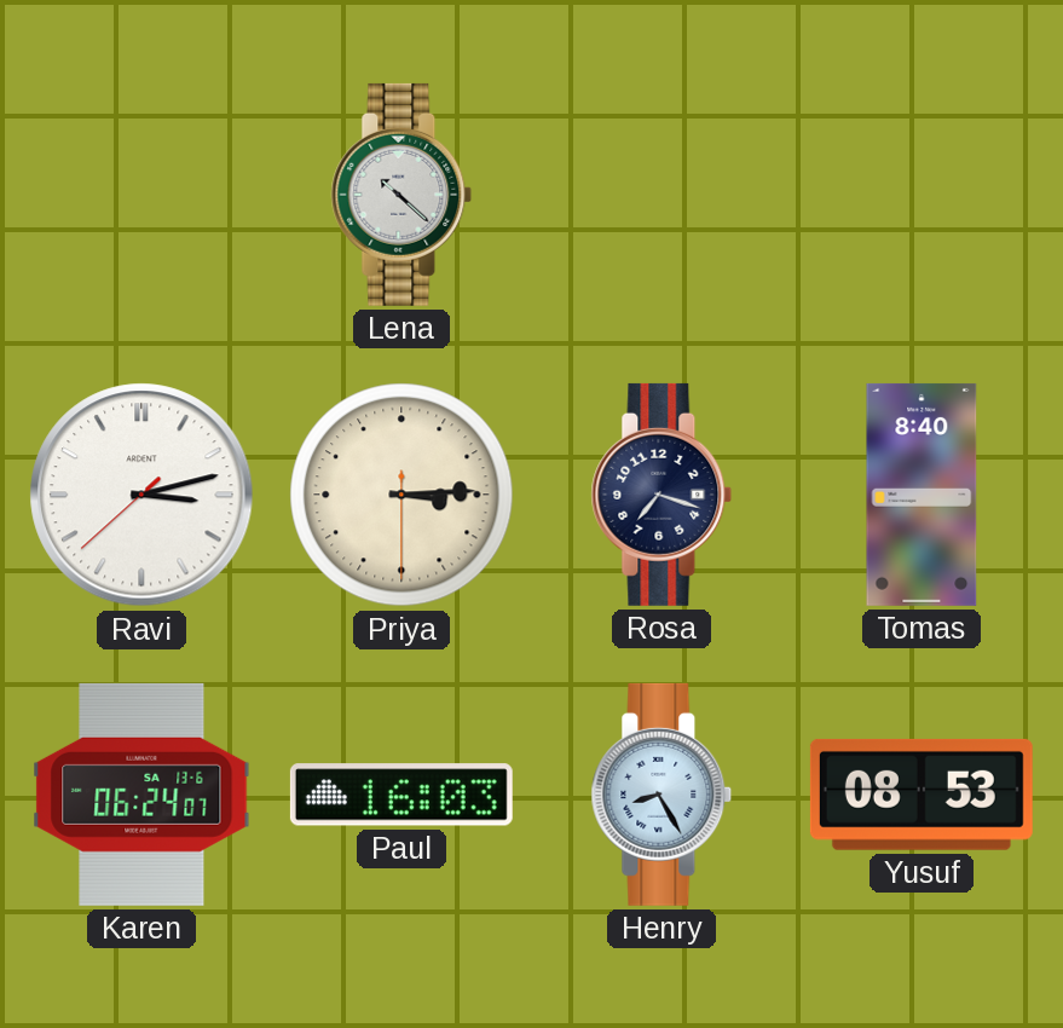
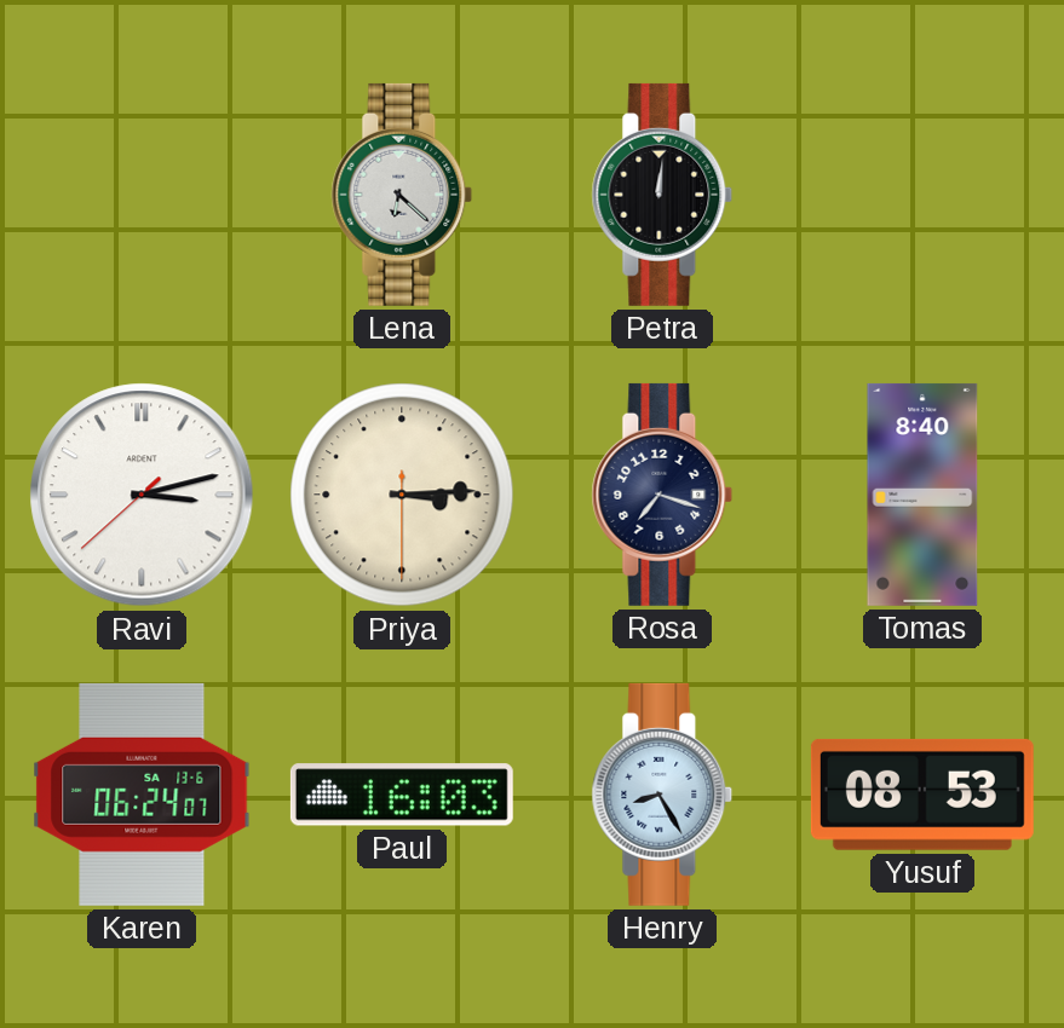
Lena: 10:22 -> 6:22 (402, 195)
Petra: none -> 12:01 (662, 195)
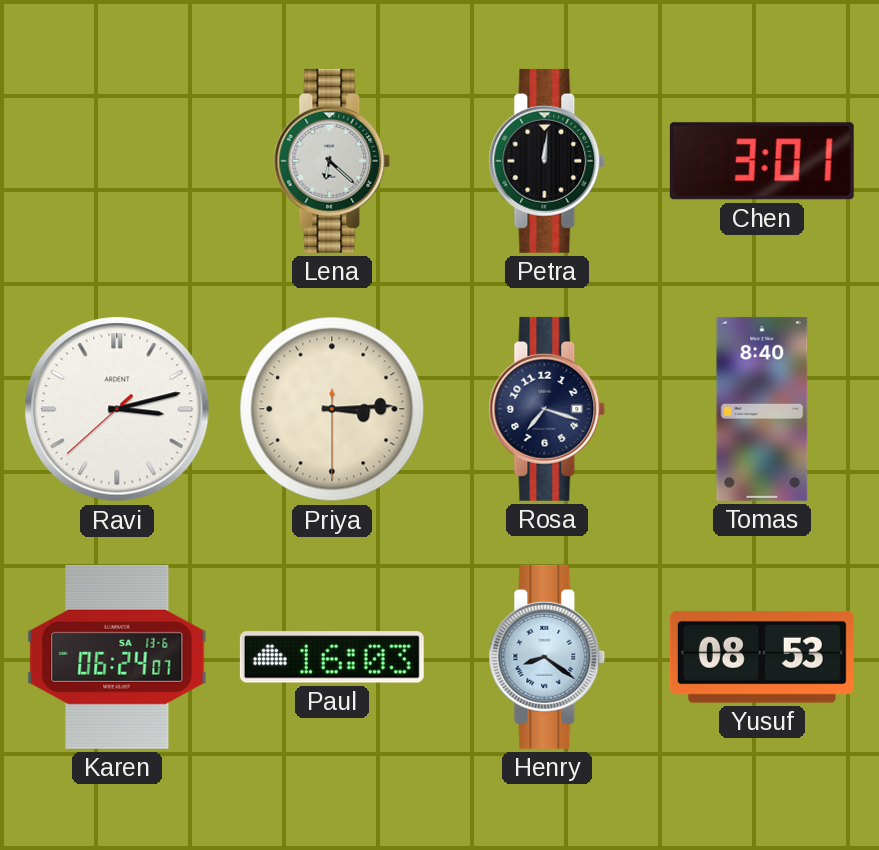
Chen: none -> 3:01 (762, 161)
Henry: 8:25 -> 8:21 (547, 657)
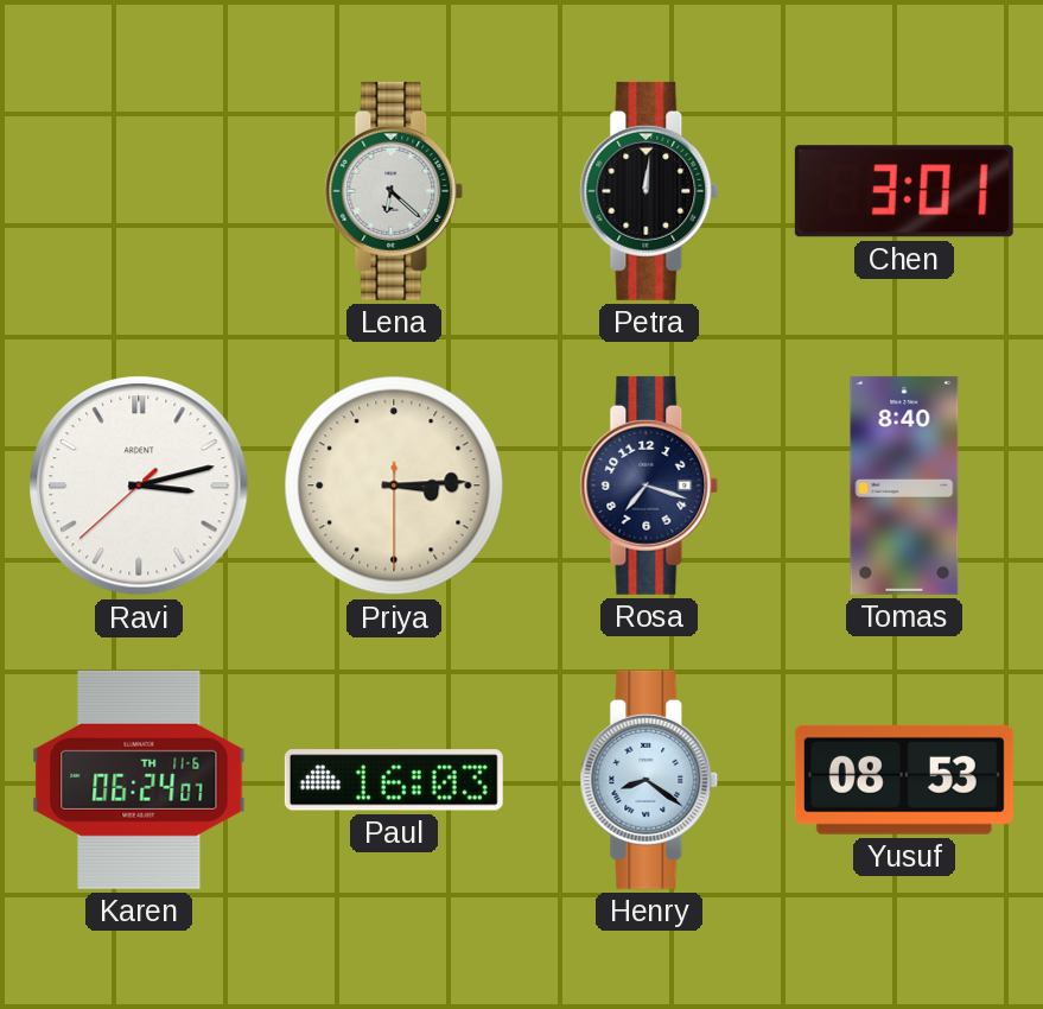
Karen date: SA 13-6 -> TH 11-6 (139, 780)
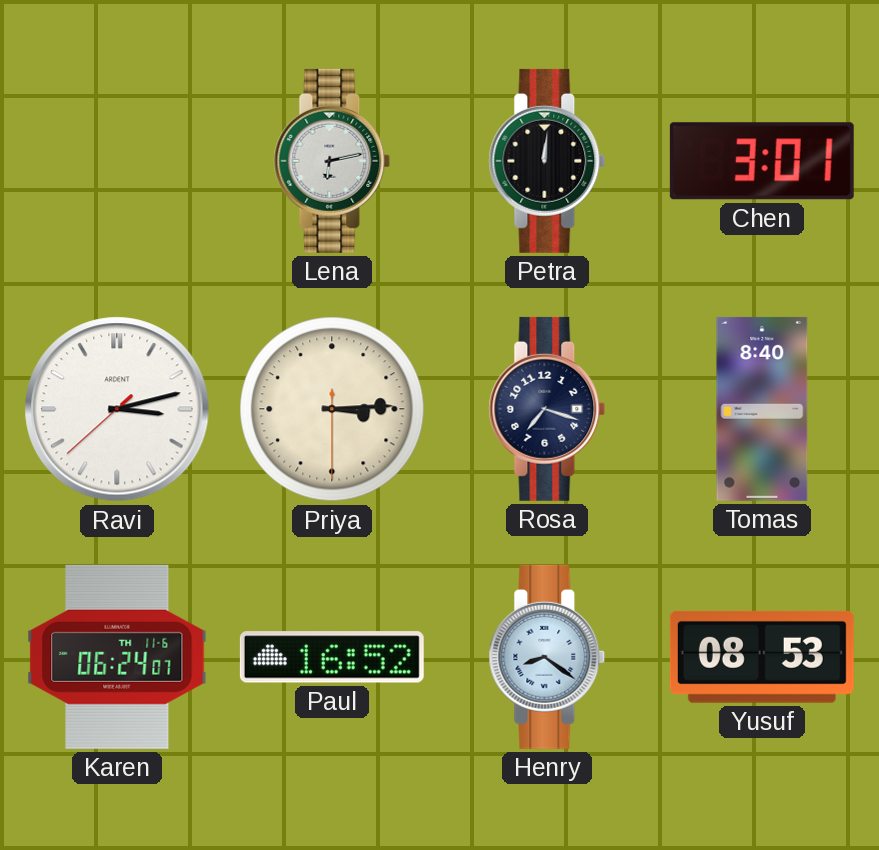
Lena: 6:22 -> 6:13 (332, 161)
Paul: 16:03 -> 16:52 (332, 657)
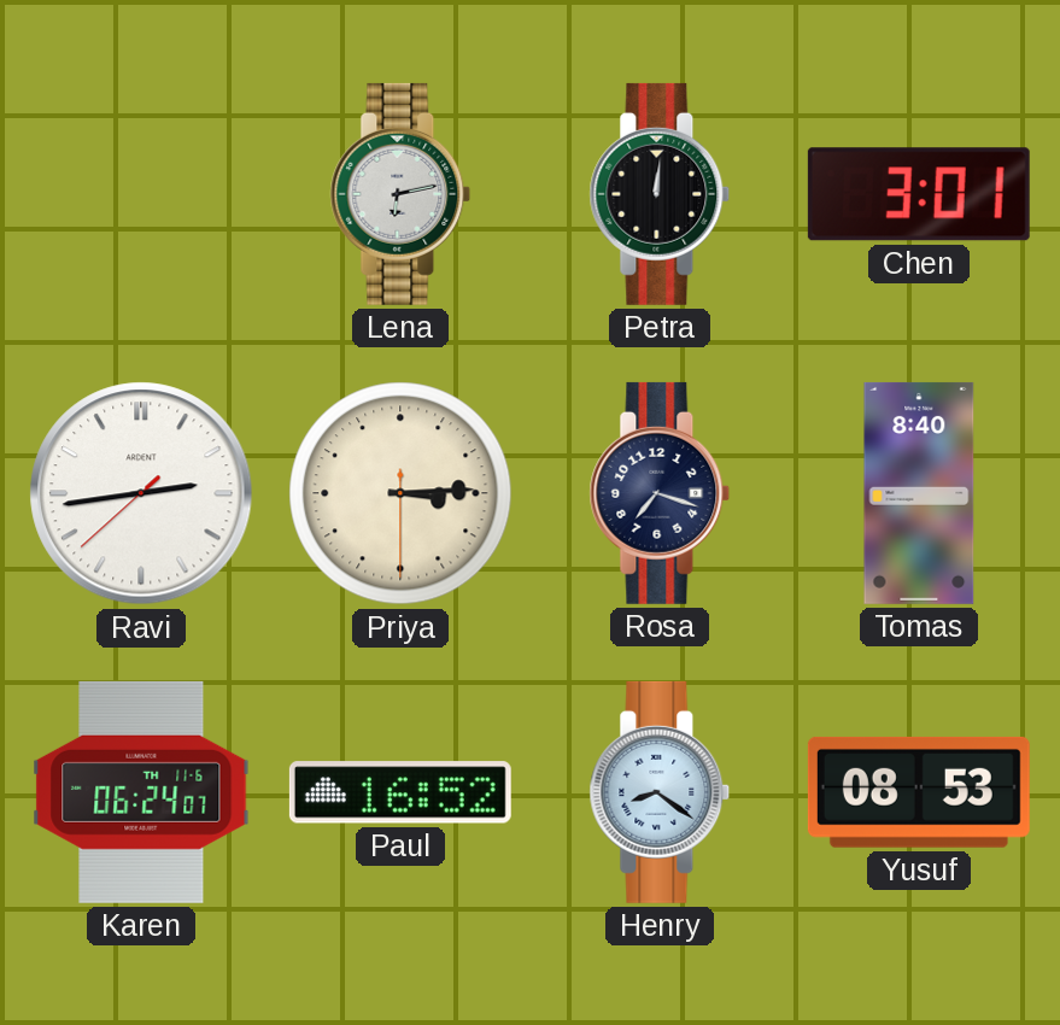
Ravi: 3:12 -> 2:43 (141, 493)
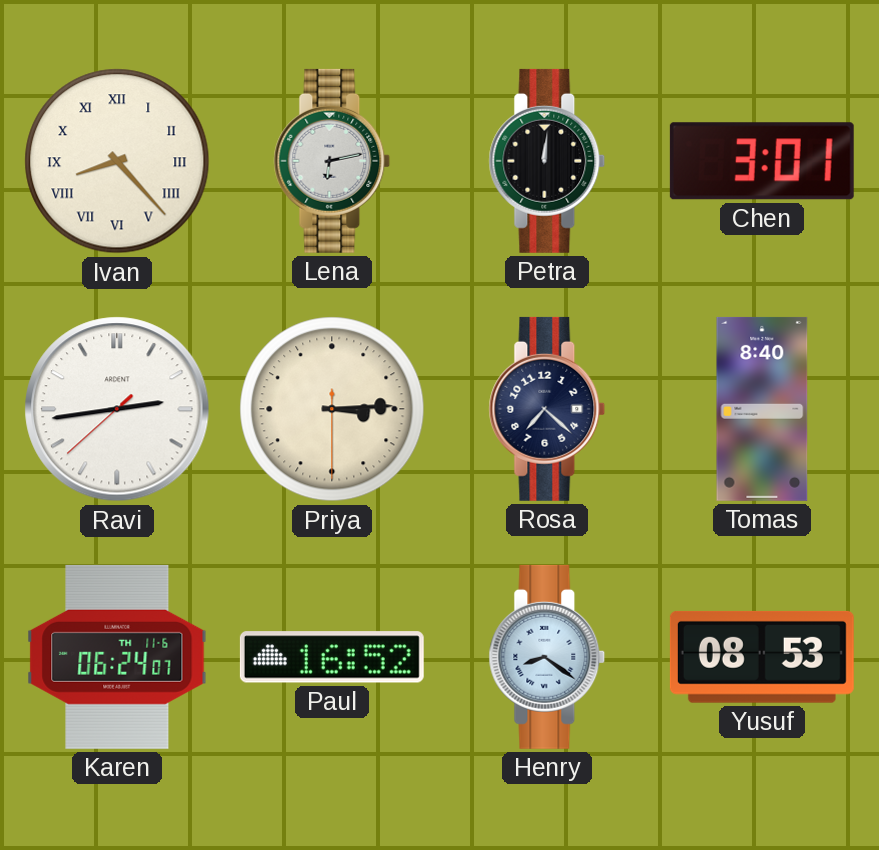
Ivan: none -> 8:23 (117, 161)
Rosa: 7:18 -> 7:22 (547, 409)
